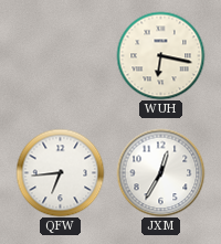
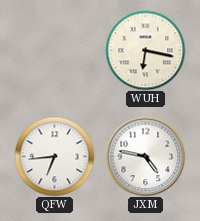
JXM: 12:35 -> 4:47 (145, 156)
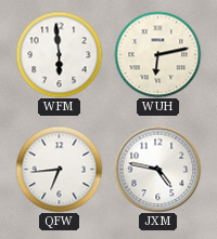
WFM: none -> 5:59 (59, 54)
WUH: 6:17 -> 6:13 (157, 54)
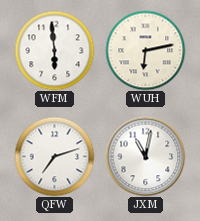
QFW: 6:44 -> 7:12 (54, 156)
JXM: 4:47 -> 11:02 (145, 156)
